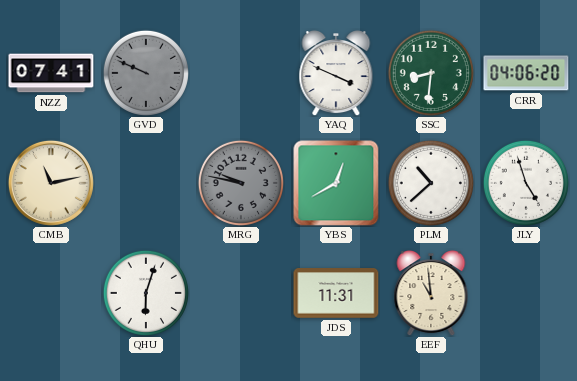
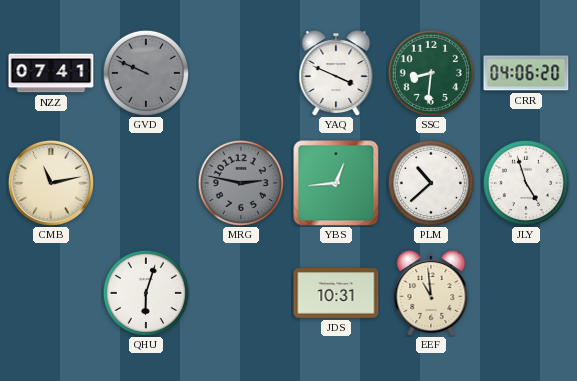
MRG: 9:47 -> 2:47 (241, 183)
YBS: 12:40 -> 12:44 (336, 183)
JDS: 11:31 -> 10:31 (336, 293)
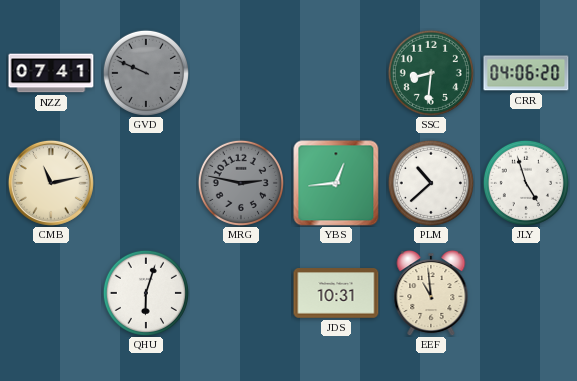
YAQ: 3:49 -> none (336, 74)
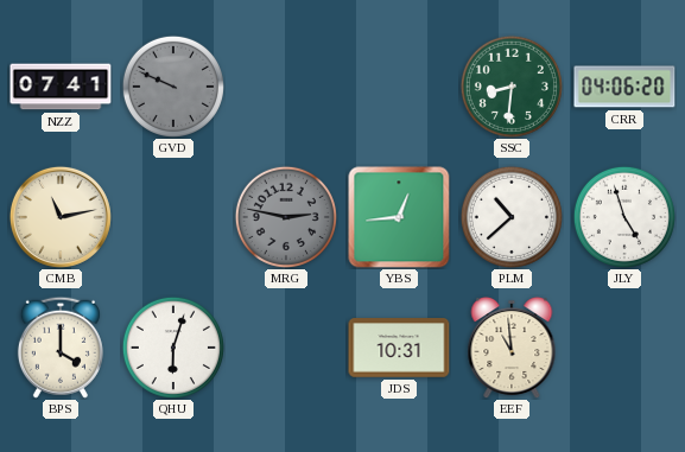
BPS: none -> 4:00 (61, 348)
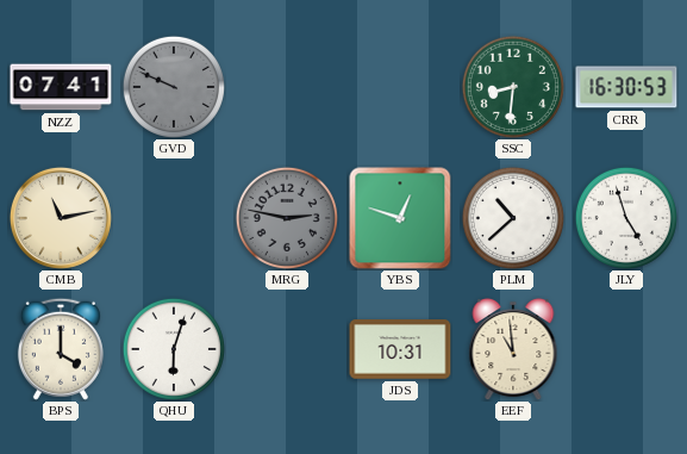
CRR: 04:06 -> 16:30 (626, 87)
YBS: 12:44 -> 12:48 (400, 218)
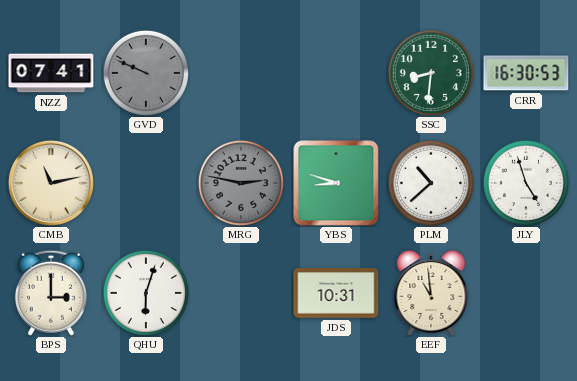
YBS: 12:48 -> 8:48 (336, 183)
BPS: 4:00 -> 3:00 (51, 293)
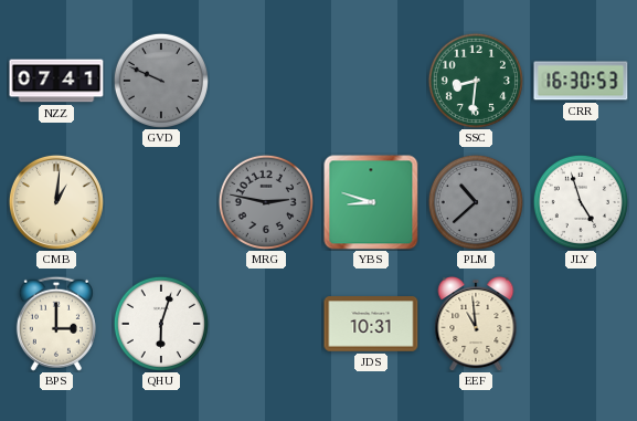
CMB: 11:13 -> 1:01 (56, 202)
PLM dial: white -> grey (476, 202)
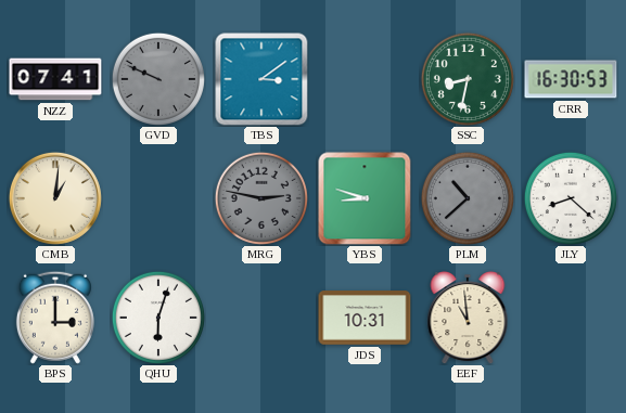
TBS: none -> 3:09 (261, 79)
SSC: 8:31 -> 8:32 (468, 79)
JLY: 4:57 -> 8:22 (571, 198)
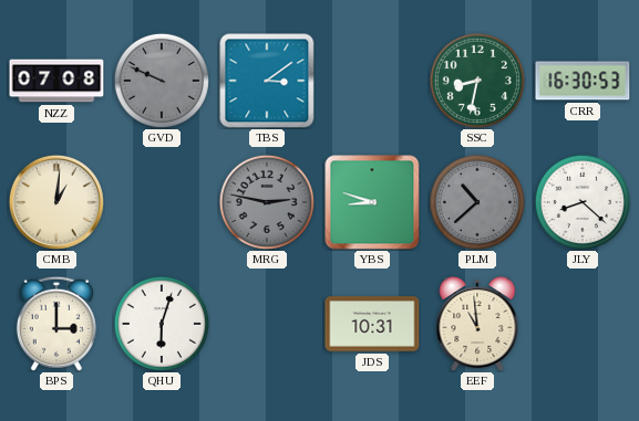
NZZ: 07:41 -> 07:08 (56, 81)
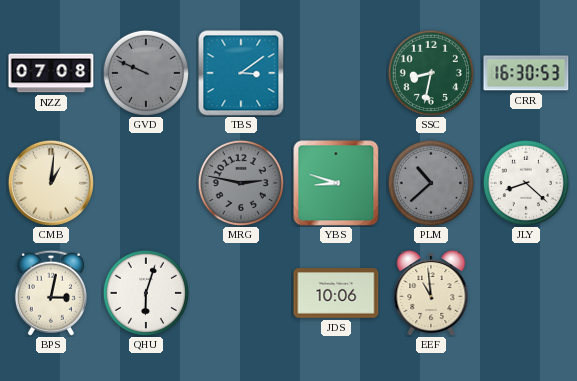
BPS: 3:00 -> 3:02 (51, 293)
JDS: 10:31 -> 10:06 (336, 293)
